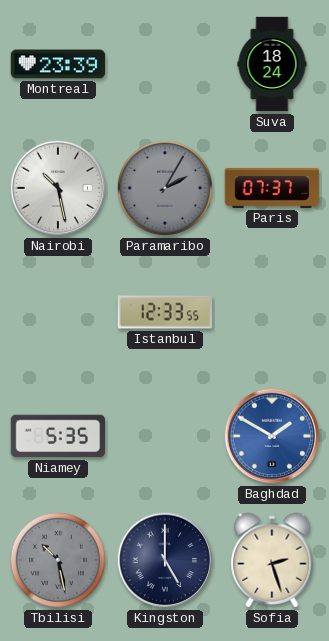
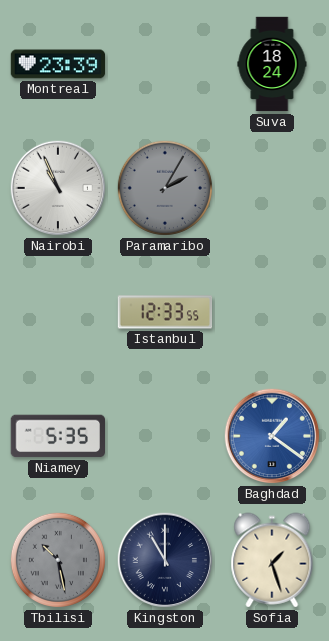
Nairobi: 10:28 -> 10:56 (58, 188)
Paris: 07:37 -> none (272, 188)
Baghdad: 1:50 -> 1:21 (272, 436)
Kingston: 5:00 -> 11:00 (165, 560)
Sofia: 2:27 -> 1:27 (272, 560)
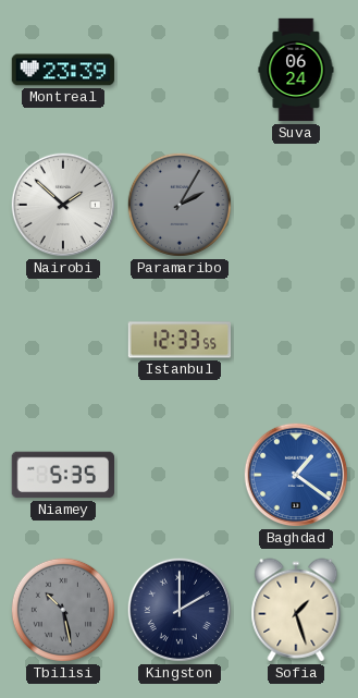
Suva: 18:24 -> 06:24 (296, 70)
Nairobi: 10:56 -> 1:52 (63, 205)
Kingston: 11:00 -> 2:00 (180, 610)
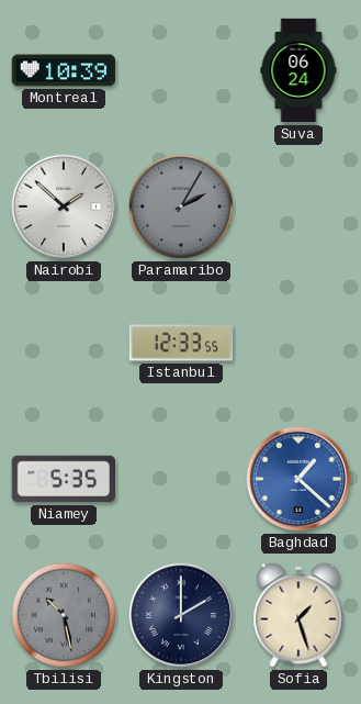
Montreal: 23:39 -> 10:39 (64, 70)
Baghdad: 1:21 -> 1:22 (298, 479)
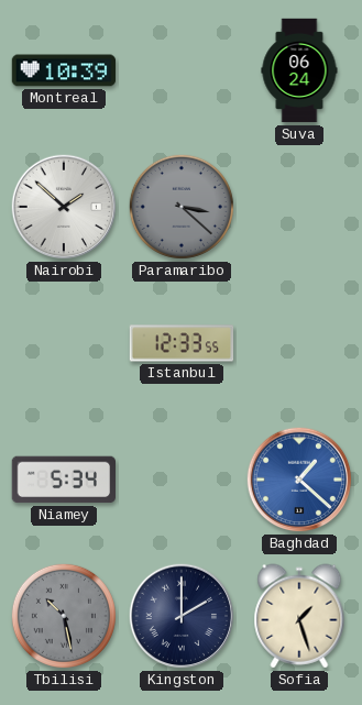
Paramaribo: 2:05 -> 3:22 (182, 207)
Niamey: 5:35 -> 5:34 (63, 480)
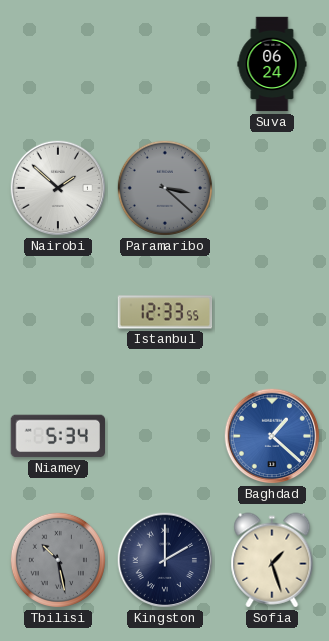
Montreal: 10:39 -> none (64, 70)
